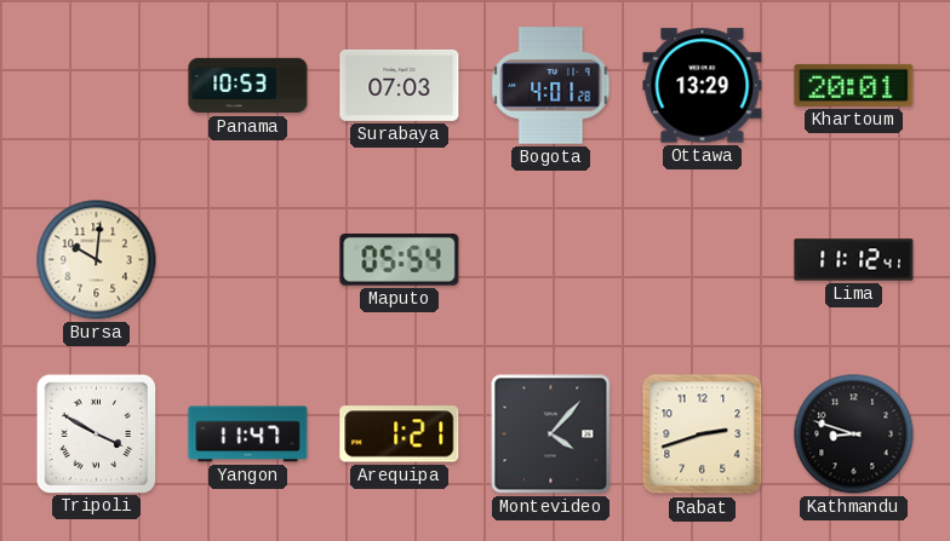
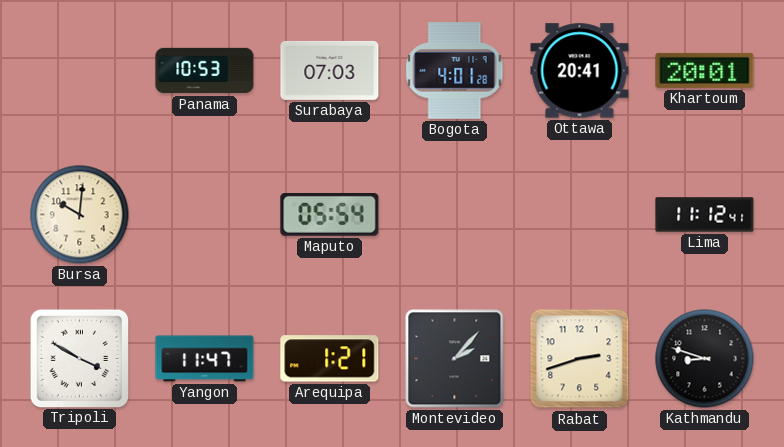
Ottawa: 13:29 -> 20:41 (580, 71)
Montevideo: 4:07 -> 2:07 (455, 359)
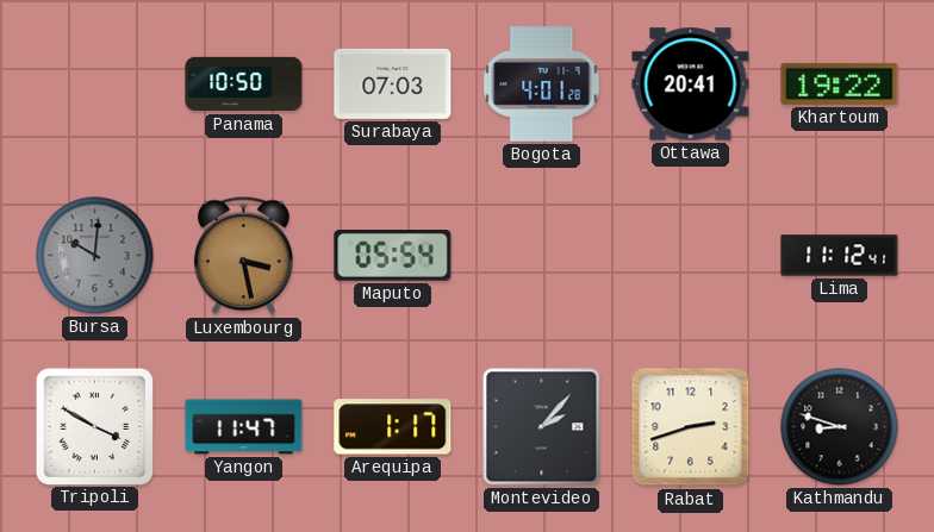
Panama: 10:53 -> 10:50 (244, 85)
Khartoum: 20:01 -> 19:22 (840, 83)
Bursa dial: cream -> grey (95, 256)
Luxembourg: none -> 3:28 (243, 256)
Arequipa: 1:21 -> 1:17 (393, 427)
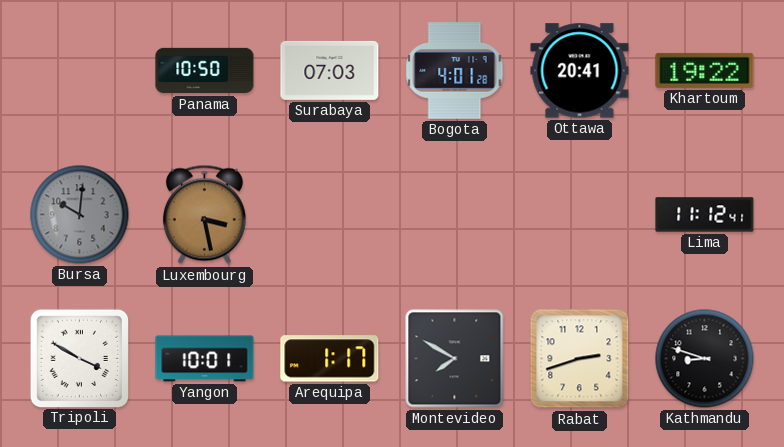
Maputo: 05:54 -> none (393, 256)
Yangon: 11:47 -> 10:01 (205, 359)
Montevideo: 2:07 -> 7:50 (455, 359)
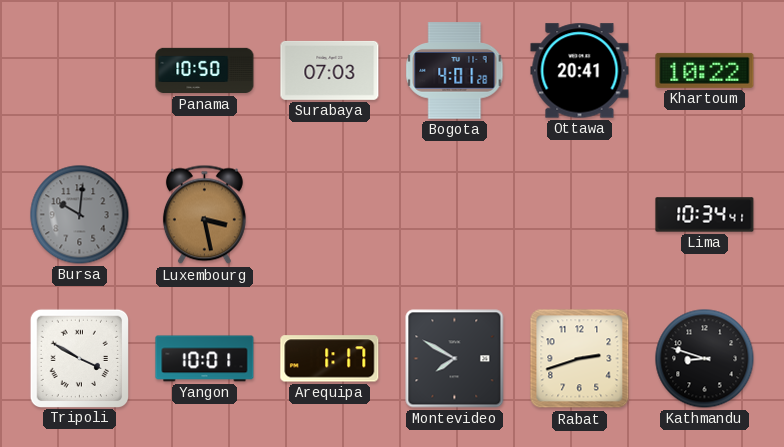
Khartoum: 19:22 -> 10:22 (705, 70)
Lima: 11:12 -> 10:34 (705, 215)
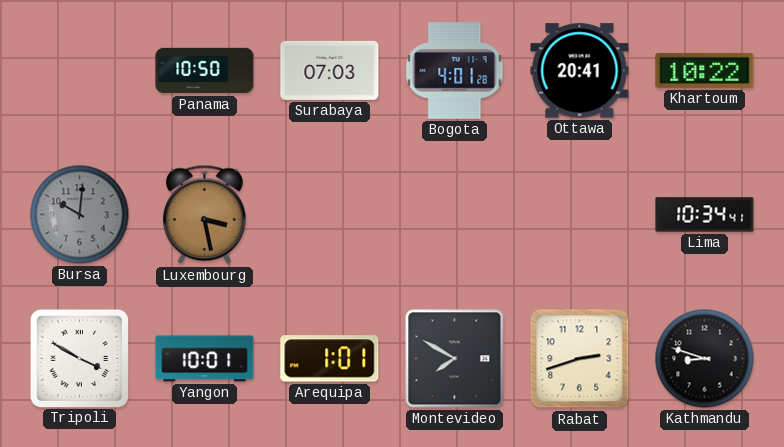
Arequipa: 1:17 -> 1:01 (330, 359)
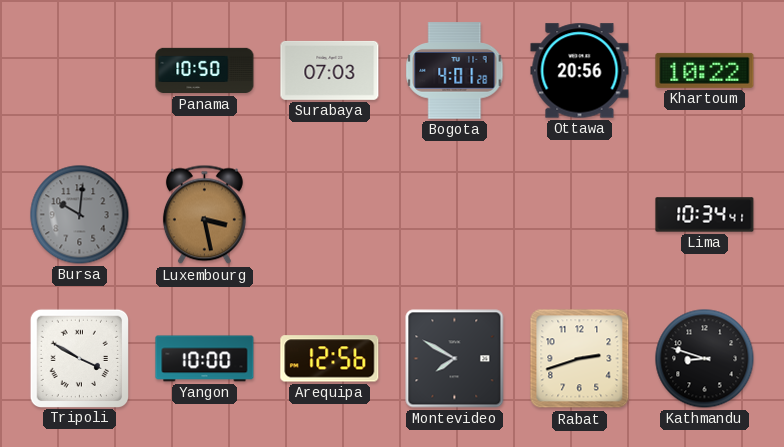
Ottawa: 20:41 -> 20:56 (580, 71)
Yangon: 10:01 -> 10:00 (205, 359)
Arequipa: 1:01 -> 12:56 (330, 359)
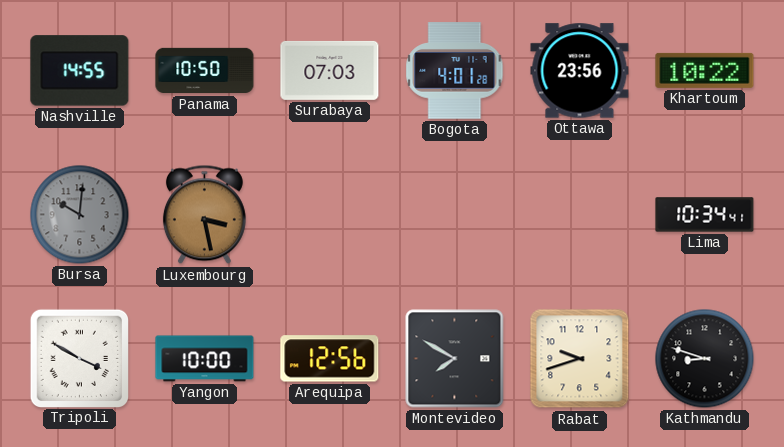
Nashville: none -> 14:55 (80, 71)
Ottawa: 20:56 -> 23:56 (580, 71)
Rabat: 2:42 -> 9:42 (580, 359)
